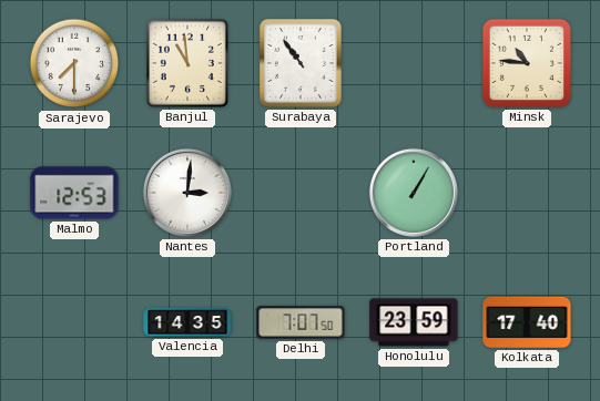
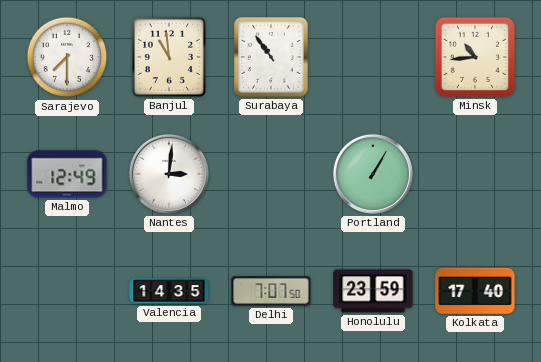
Minsk: 10:46 -> 10:44 (475, 57)
Malmo: 12:53 -> 12:49 (67, 174)
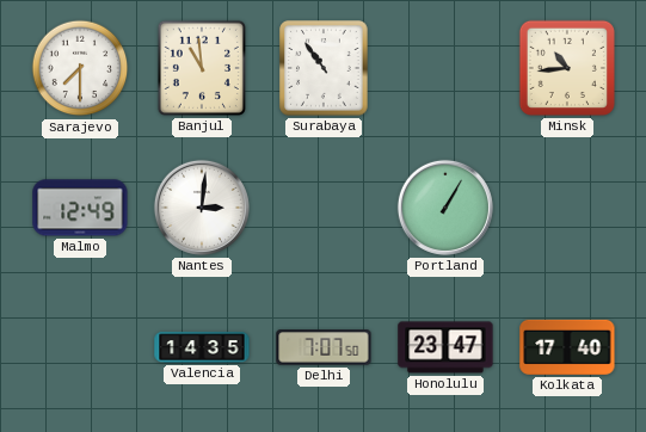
Honolulu: 23:59 -> 23:47 (445, 347)
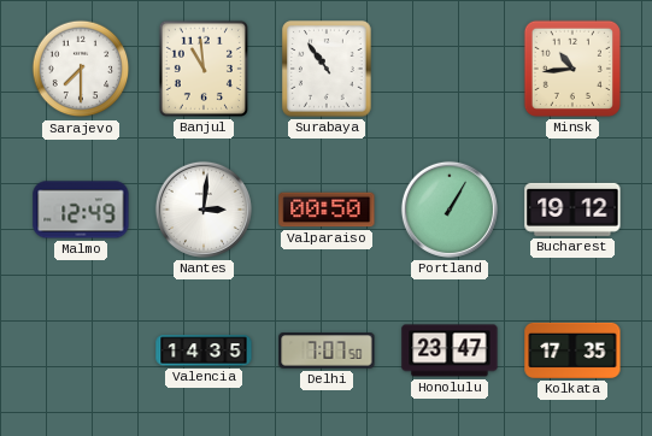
Valparaiso: none -> 00:50 (327, 210)
Bucharest: none -> 19:12 (572, 210)
Kolkata: 17:40 -> 17:35 (572, 350)
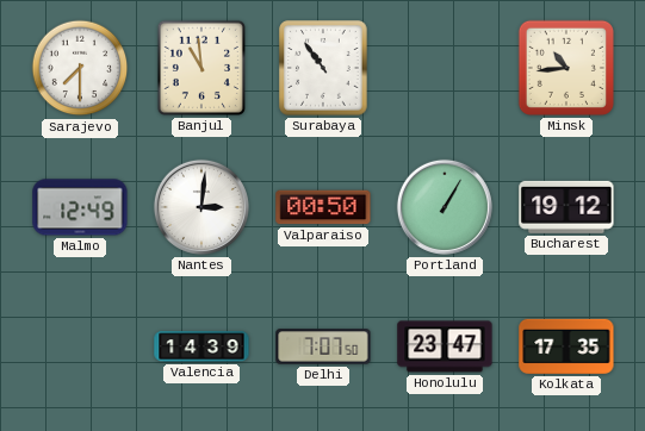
Valencia: 14:35 -> 14:39 (201, 346)
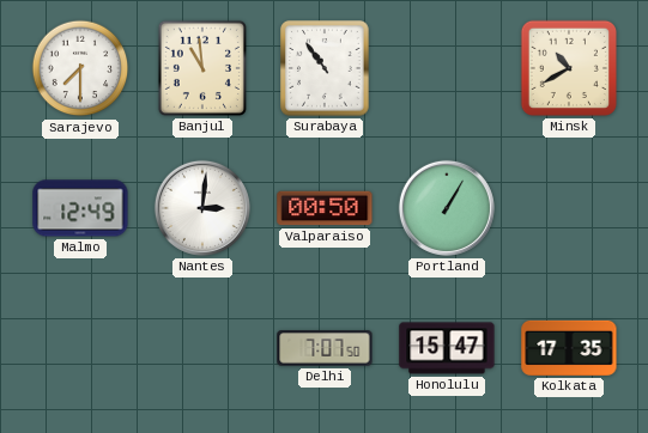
Minsk: 10:44 -> 10:40 (569, 68)
Bucharest: 19:12 -> none (566, 207)
Valencia: 14:39 -> none (201, 346)
Honolulu: 23:47 -> 15:47 (447, 348)
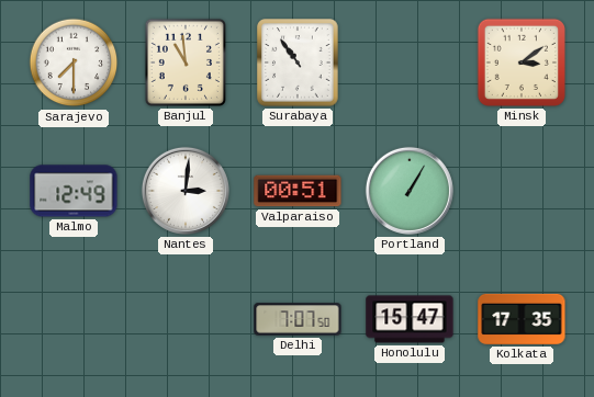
Minsk: 10:40 -> 3:09 (522, 63)
Valparaiso: 00:50 -> 00:51 (298, 191)
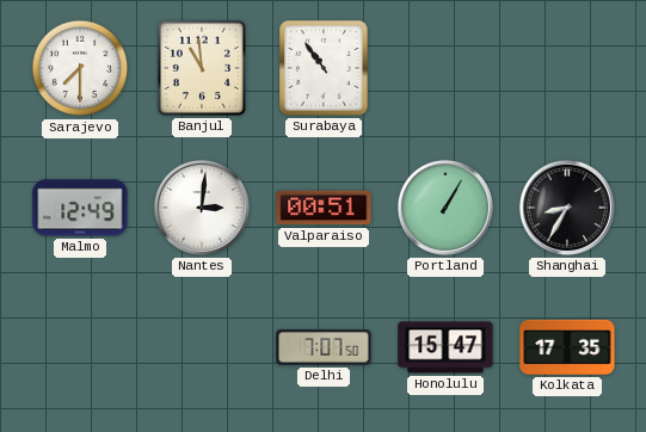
Minsk: 3:09 -> none (522, 63)
Shanghai: none -> 8:35 (567, 208)
